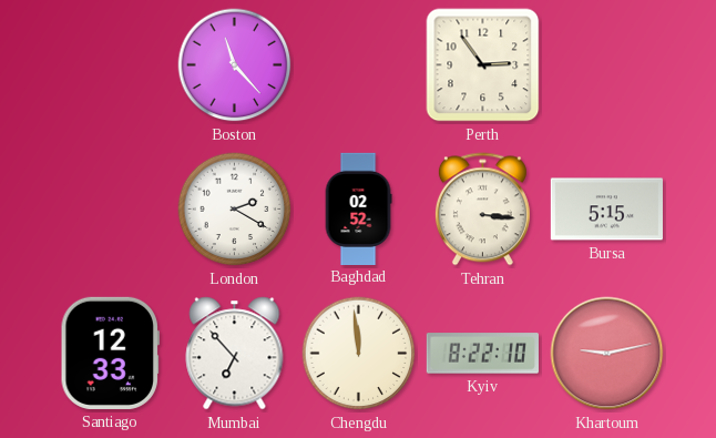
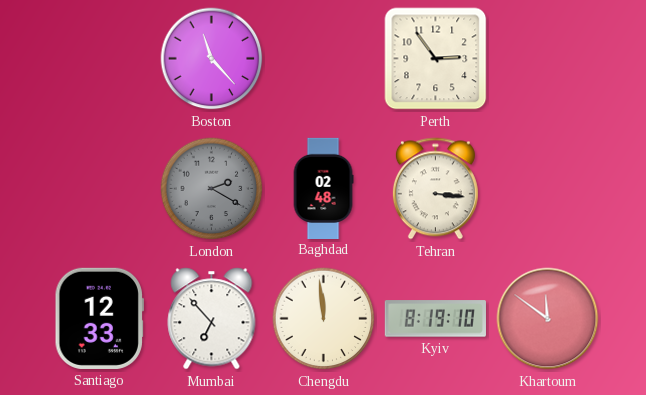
London dial: white -> grey (212, 189)
Baghdad: 02:52 -> 02:48 (323, 188)
Bursa: 5:15 -> none (606, 210)
Kyiv: 8:22 -> 8:19 (435, 319)
Khartoum: 9:13 -> 11:51 (548, 319)
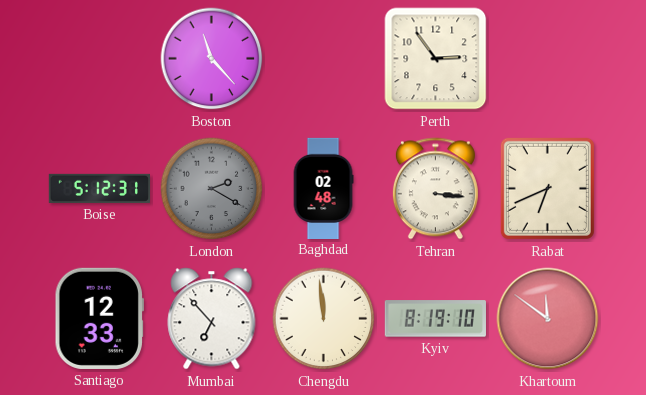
Boise: none -> 5:12 (99, 188)
Rabat: none -> 6:41 (547, 188)
